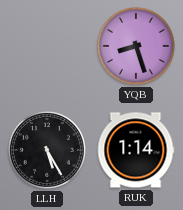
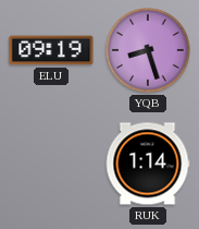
ELU: none -> 09:19 (51, 50)
LLH: 5:25 -> none (48, 151)
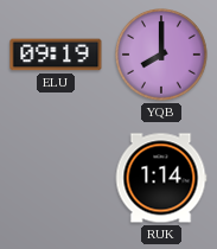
YQB: 8:27 -> 8:00 (162, 56)
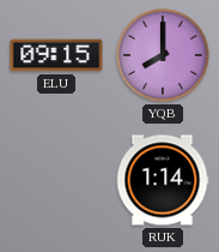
ELU: 09:19 -> 09:15 (56, 55)
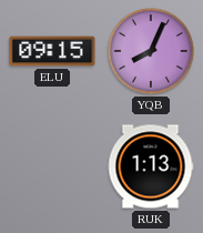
YQB: 8:00 -> 8:04 (152, 52)
RUK: 1:14 -> 1:13 (151, 166)
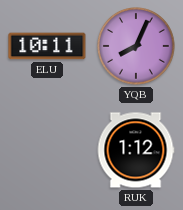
ELU: 09:15 -> 10:11 (47, 46)
RUK: 1:13 -> 1:12 (136, 150)
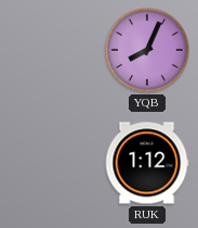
ELU: 10:11 -> none (47, 46)
